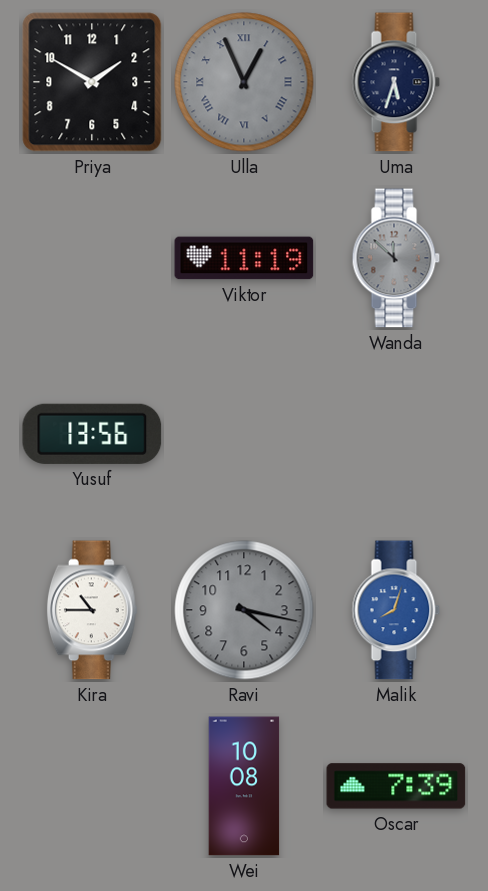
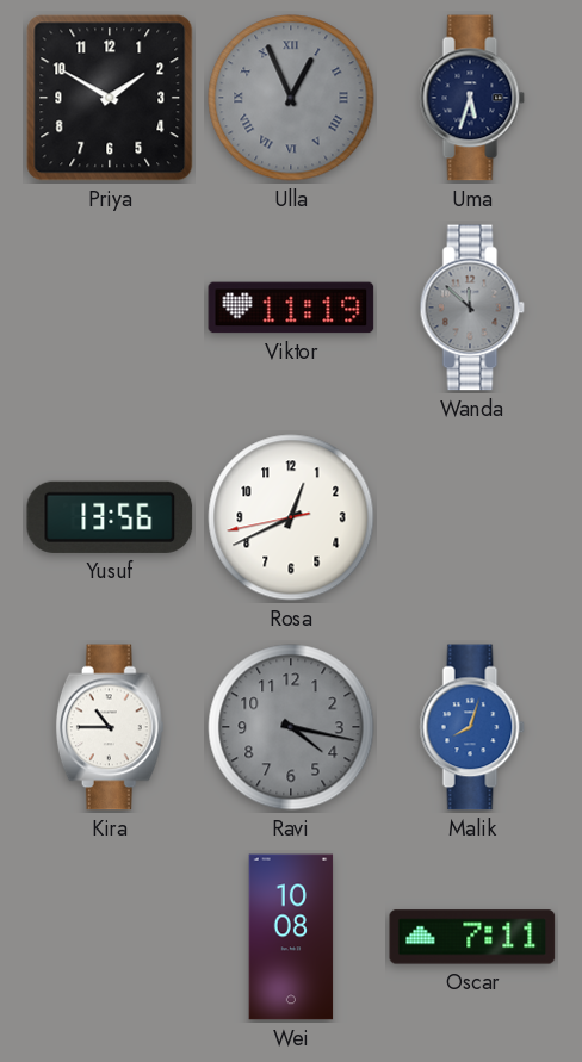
Rosa: none -> 12:40 (291, 517)
Oscar: 7:39 -> 7:11 (472, 937)
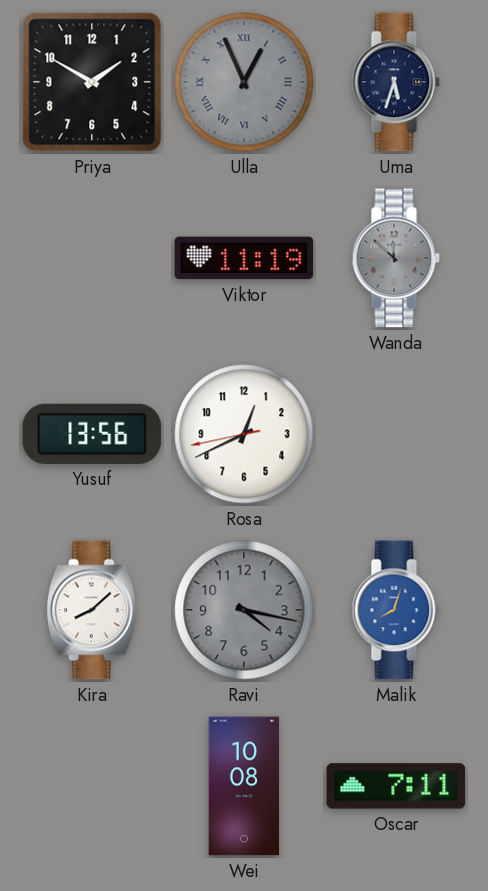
Kira: 10:45 -> 8:08 (92, 610)
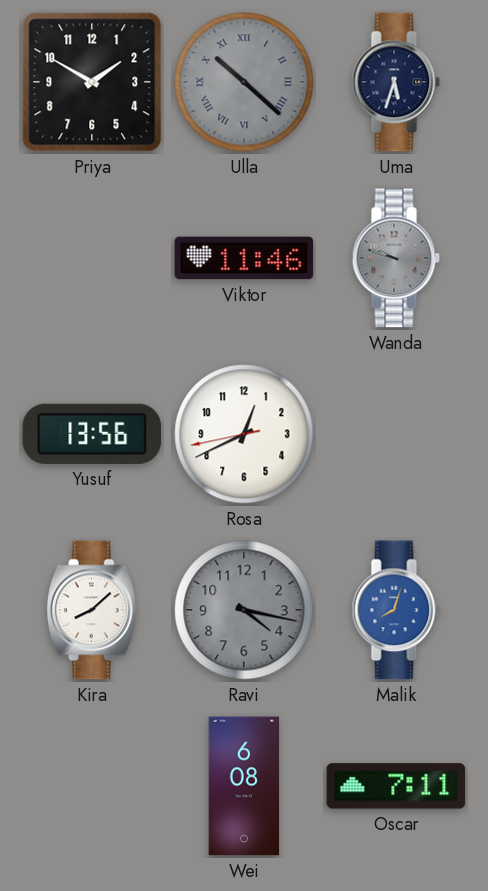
Ulla: 12:56 -> 10:22 (244, 82)
Viktor: 11:19 -> 11:46 (244, 258)
Wanda: 11:52 -> 9:48 (396, 258)
Wei: 10:08 -> 6:08 (244, 786)
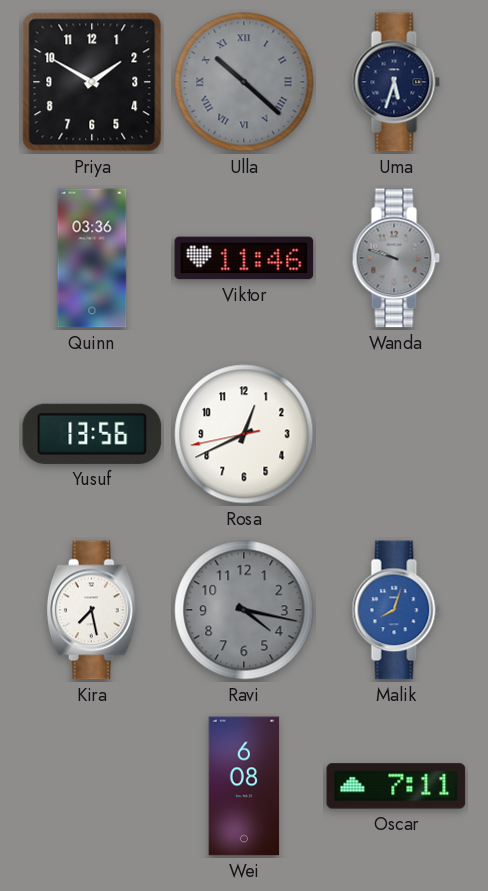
Quinn: none -> 03:36 (92, 258)
Kira: 8:08 -> 7:28 (92, 610)
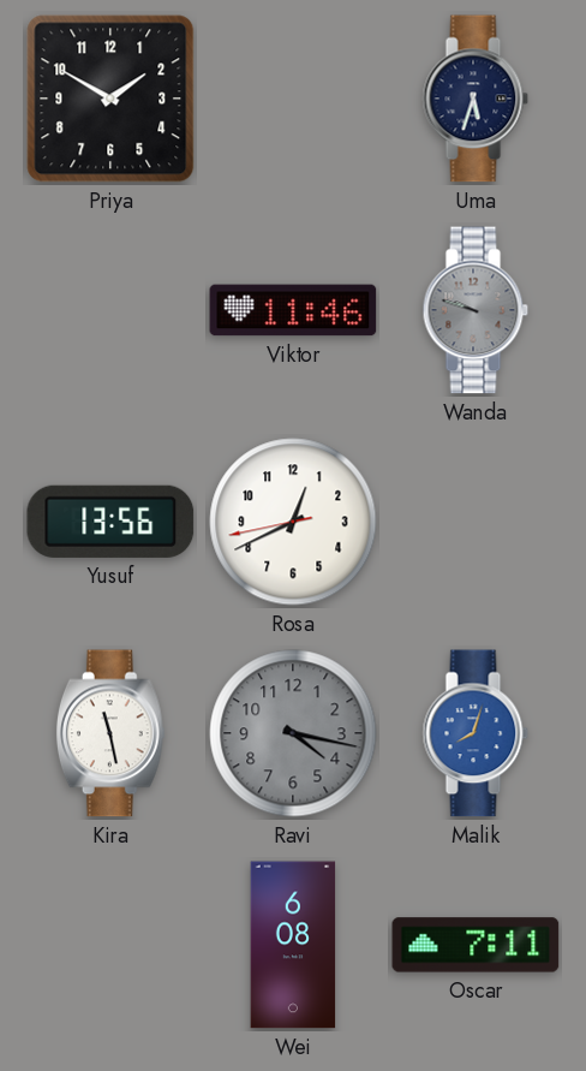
Ulla: 10:22 -> none (244, 82)
Quinn: 03:36 -> none (92, 258)
Kira: 7:28 -> 11:28 (110, 733)
